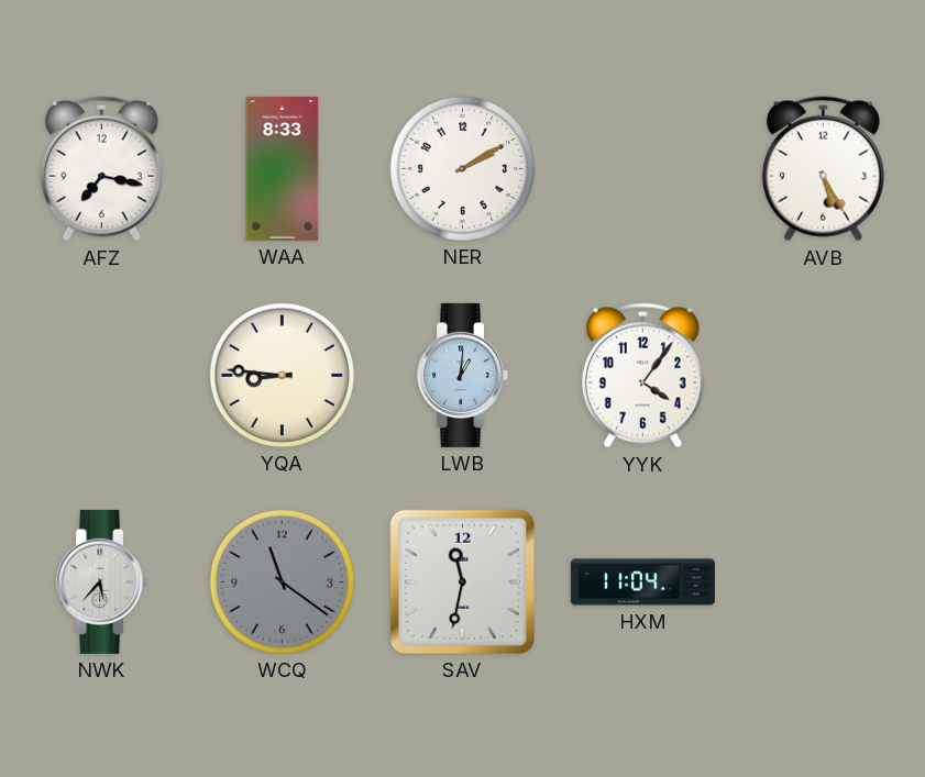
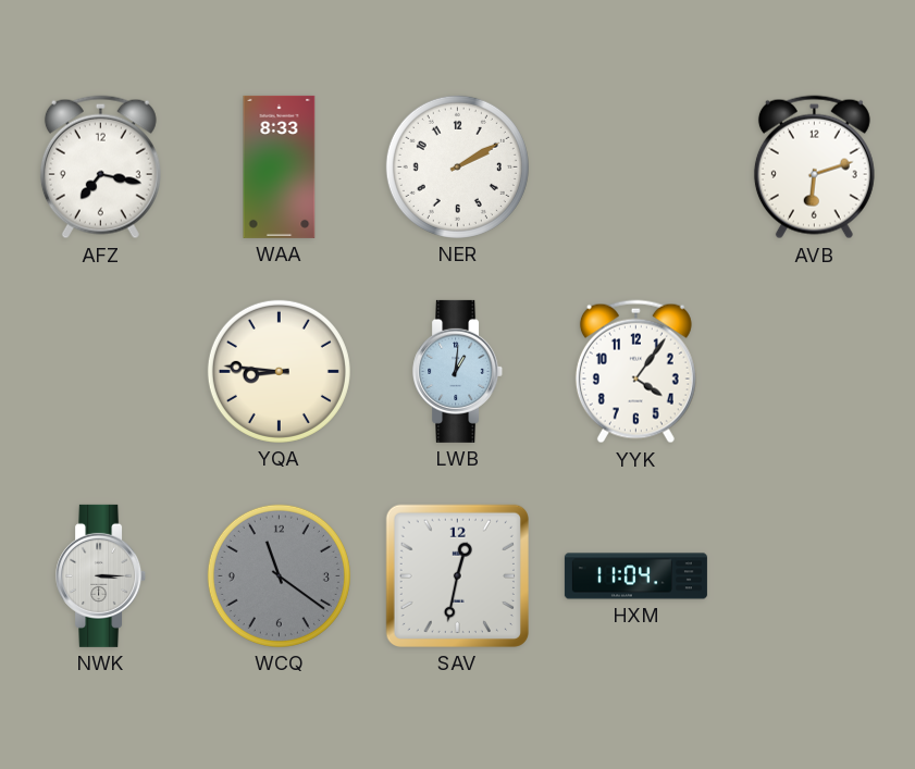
AVB: 5:25 -> 6:12 (814, 168)
NWK: 5:37 -> 3:15 (101, 575)
SAV: 11:32 -> 12:32 (457, 575)
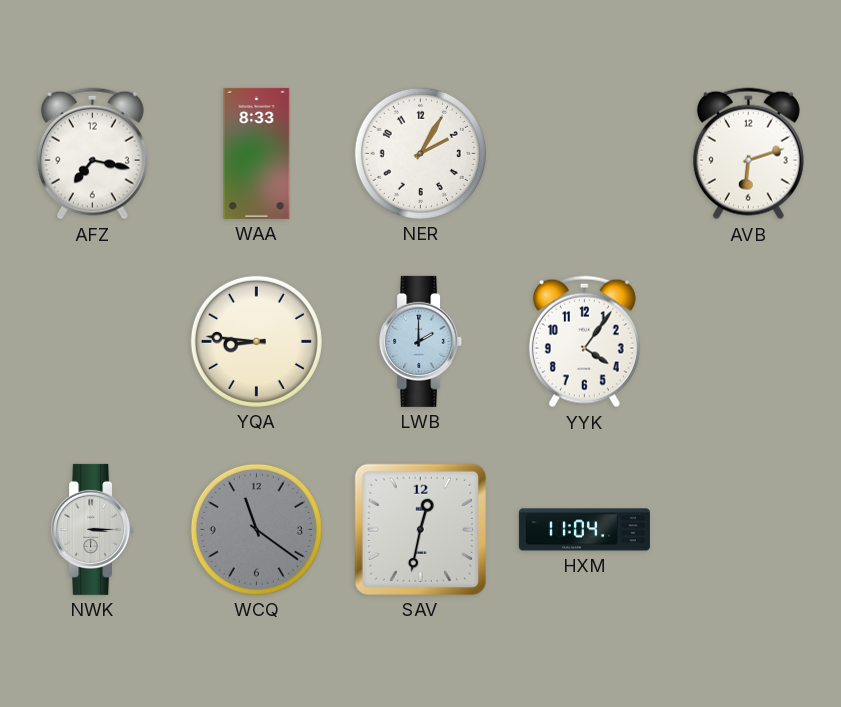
NER: 2:10 -> 2:05 (420, 153)
LWB: 1:01 -> 2:00 (421, 341)
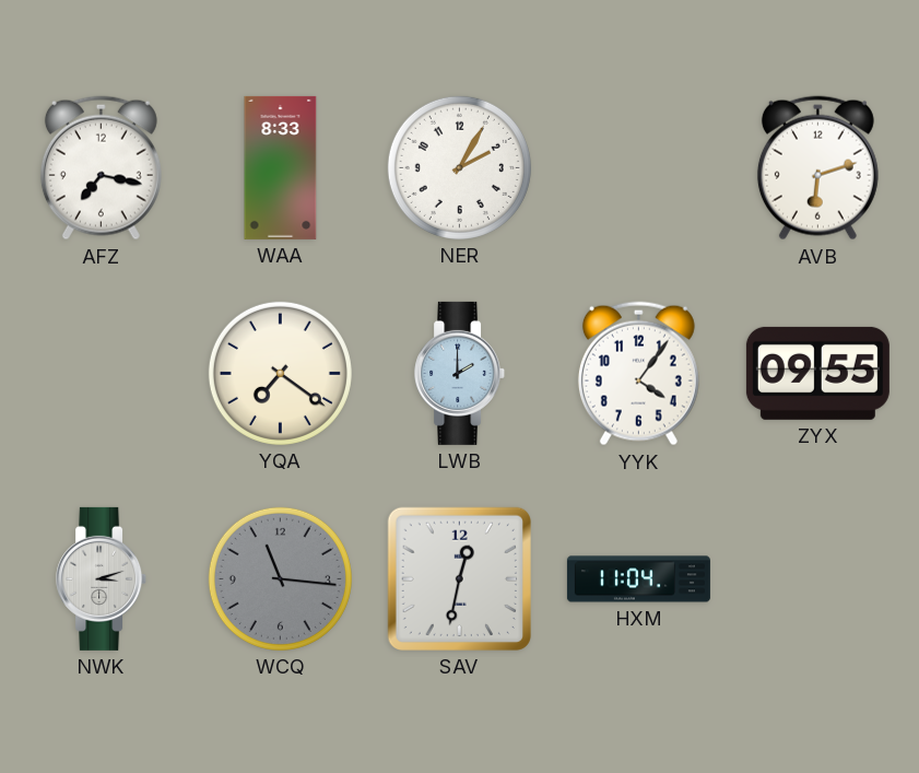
YQA: 8:46 -> 7:21 (280, 373)
ZYX: none -> 09:55 (817, 373)
NWK: 3:15 -> 3:12 (102, 578)
WCQ: 11:21 -> 11:16 (280, 578)
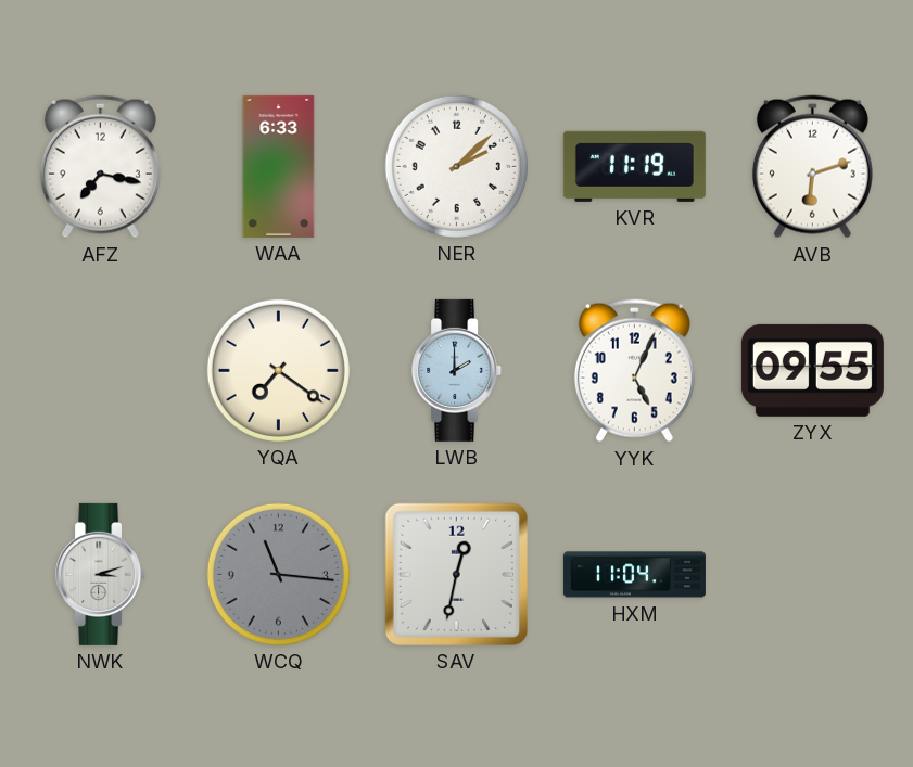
WAA: 8:33 -> 6:33 (279, 166)
NER: 2:05 -> 2:08 (456, 166)
KVR: none -> 11:19 (634, 166)
YYK: 4:06 -> 5:04 (634, 371)
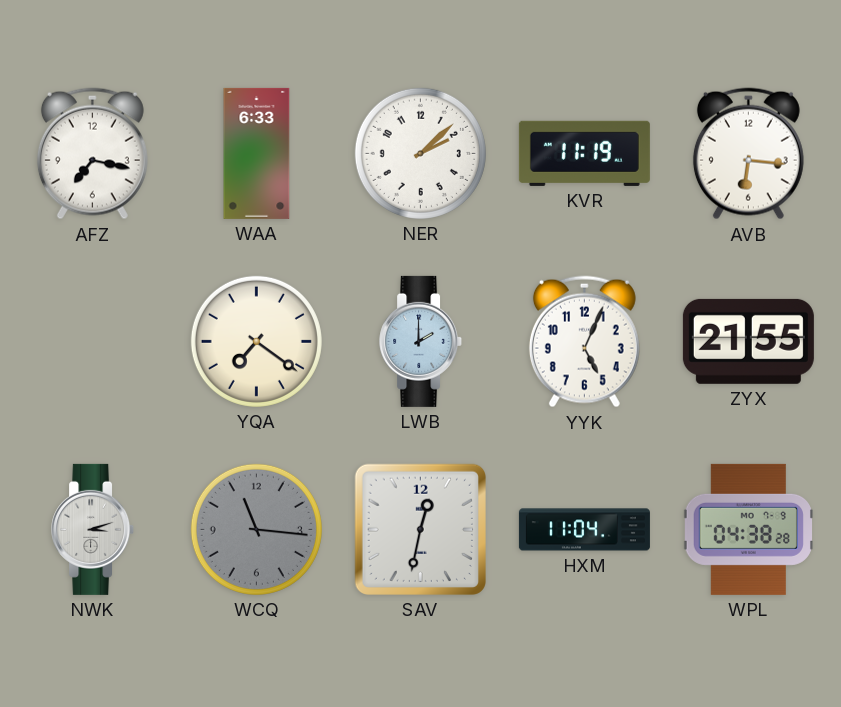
AVB: 6:12 -> 6:16 (748, 154)
ZYX: 09:55 -> 21:55 (748, 341)
WPL: none -> 04:38 (748, 529)
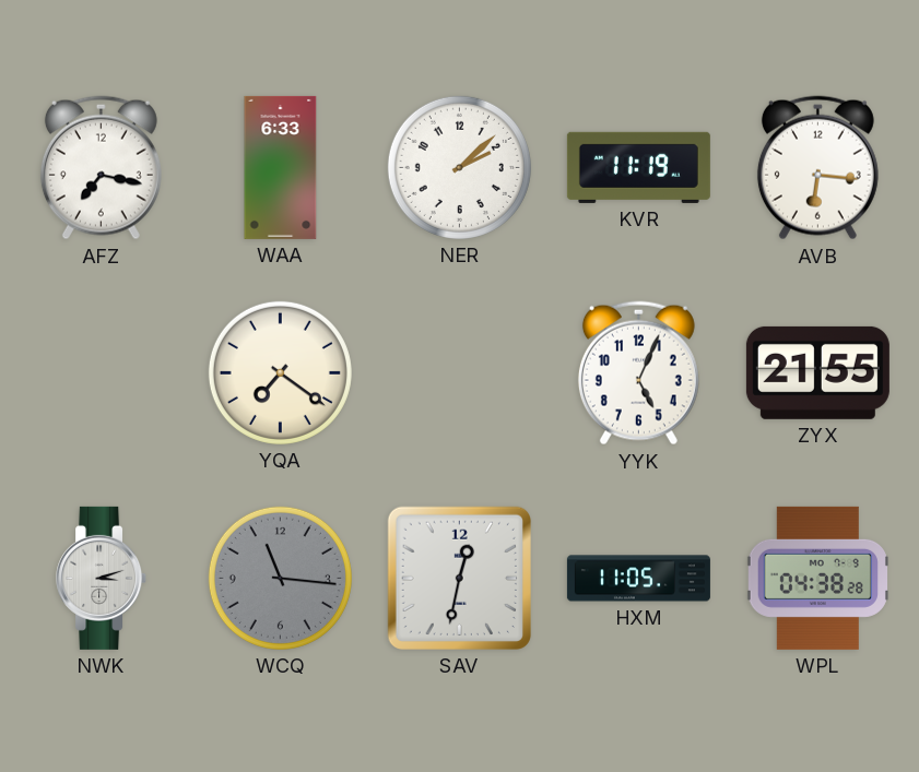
LWB: 2:00 -> none (421, 341)
HXM: 11:04 -> 11:05 (638, 579)
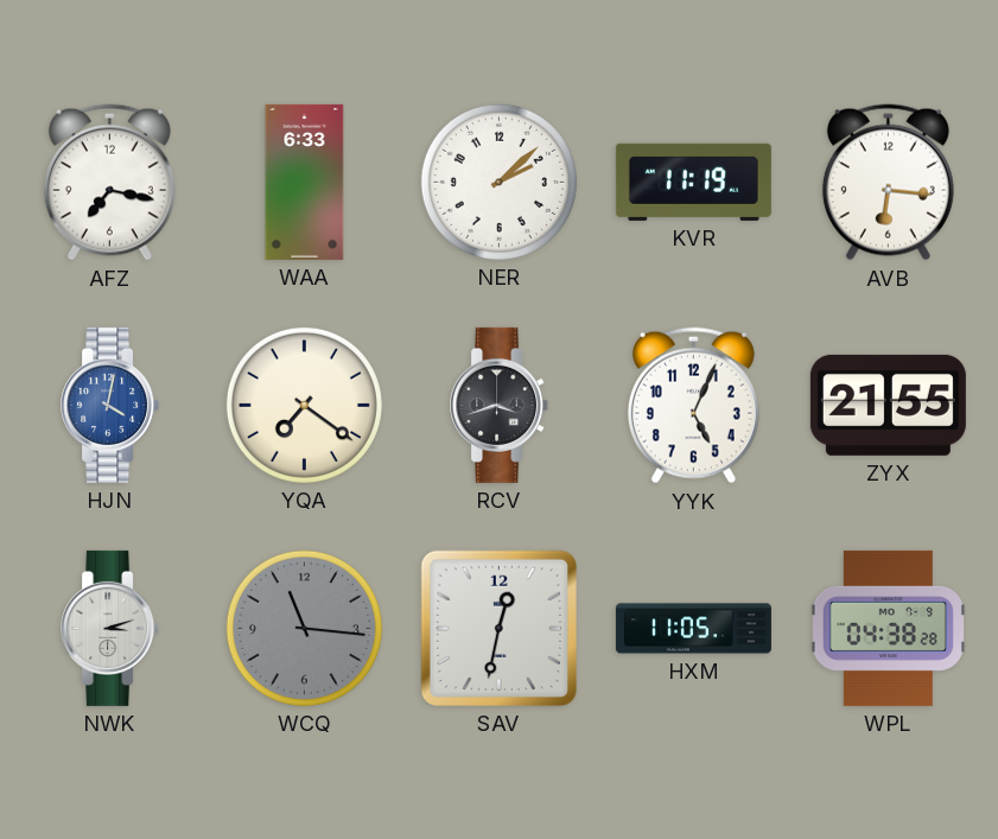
HJN: none -> 4:02 (110, 405)
RCV: none -> 3:42 (500, 405)
